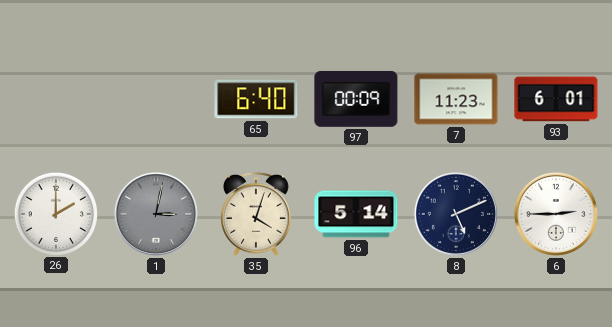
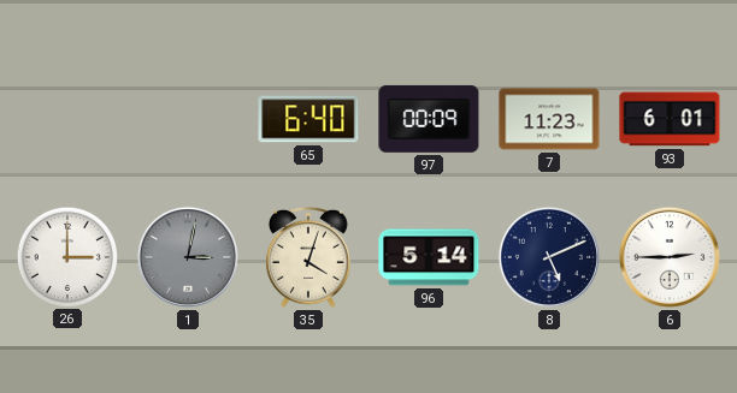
26: 2:00 -> 3:00 (66, 256)
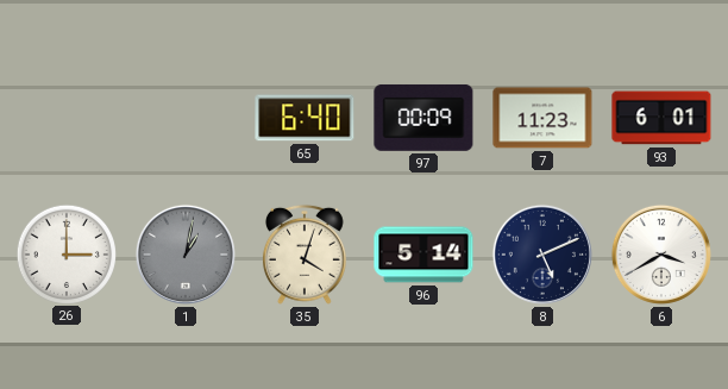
1: 3:02 -> 1:02 (186, 255)
6: 2:45 -> 3:40 (661, 255)
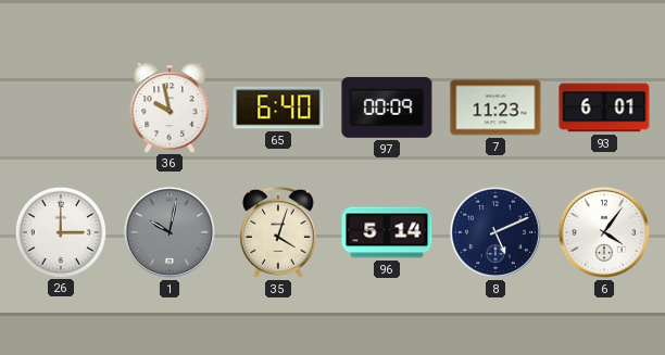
36: none -> 9:58 (170, 107)
1: 1:02 -> 10:02 (170, 232)
6: 3:40 -> 4:06 (604, 232)
